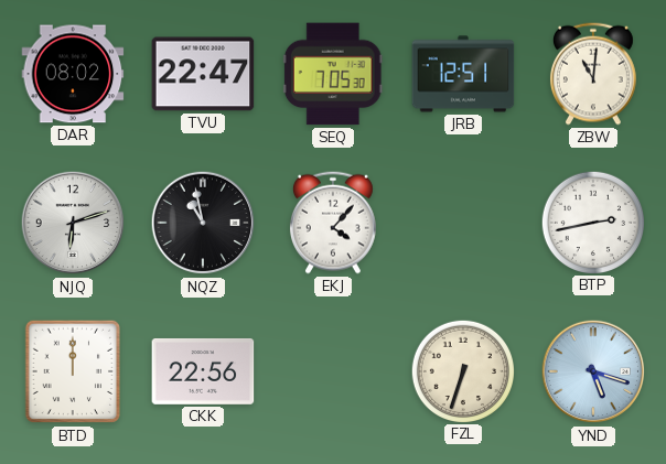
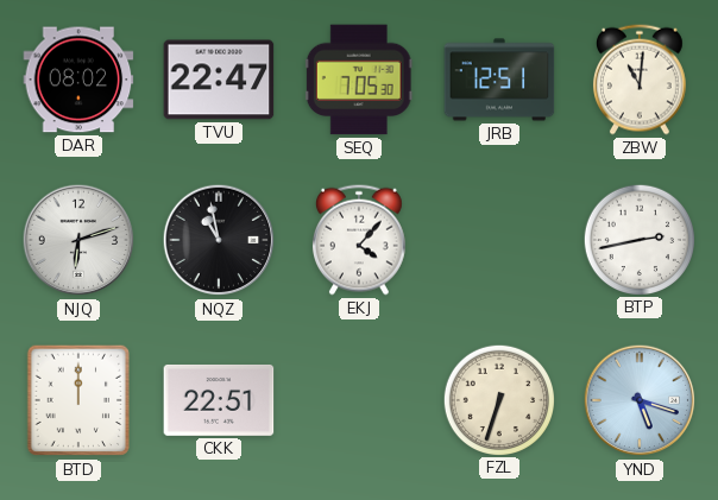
CKK: 22:56 -> 22:51 (219, 400)
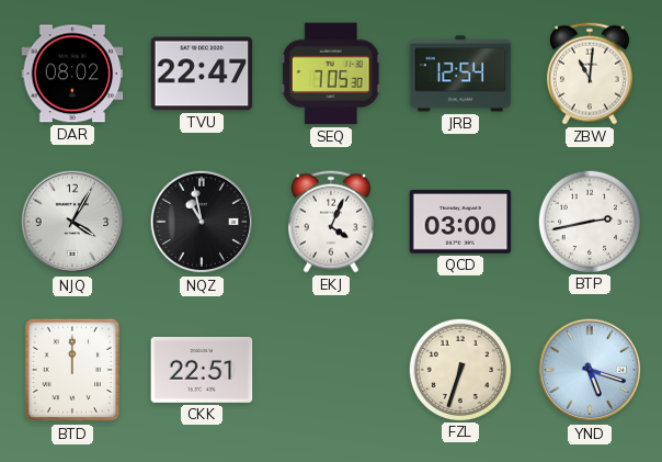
JRB: 12:51 -> 12:54 (460, 74)
NJQ: 6:12 -> 4:05 (72, 222)
EKJ: 4:07 -> 4:04 (331, 222)
QCD: none -> 03:00 (460, 223)
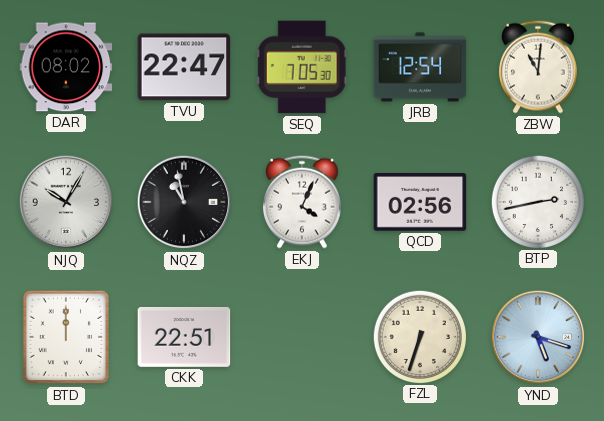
NJQ: 4:05 -> 10:05 (66, 202)
QCD: 03:00 -> 02:56 (420, 203)
